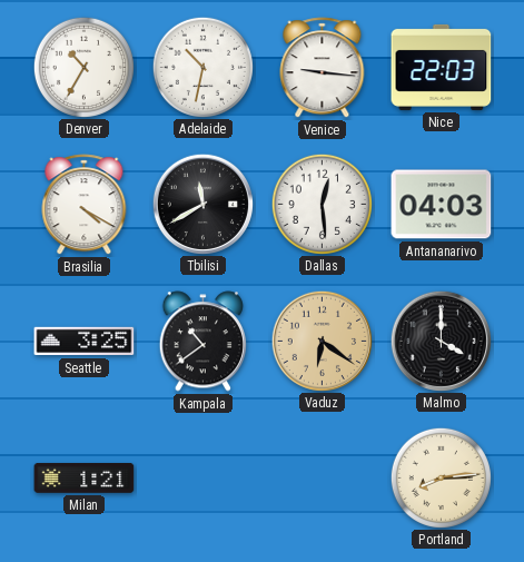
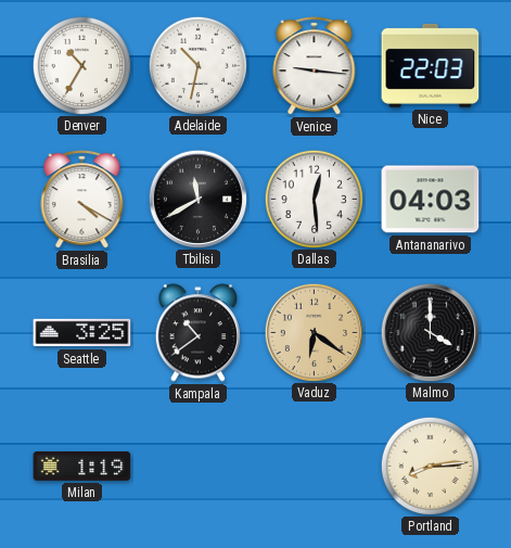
Milan: 1:21 -> 1:19 (82, 467)
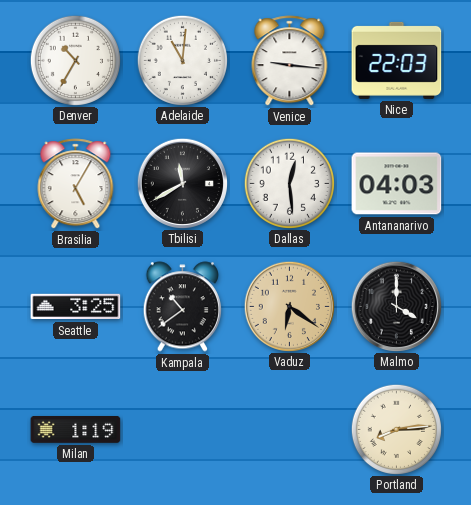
Adelaide: 10:32 -> 11:01 (182, 60)
Brasilia: 4:20 -> 5:05 (76, 184)
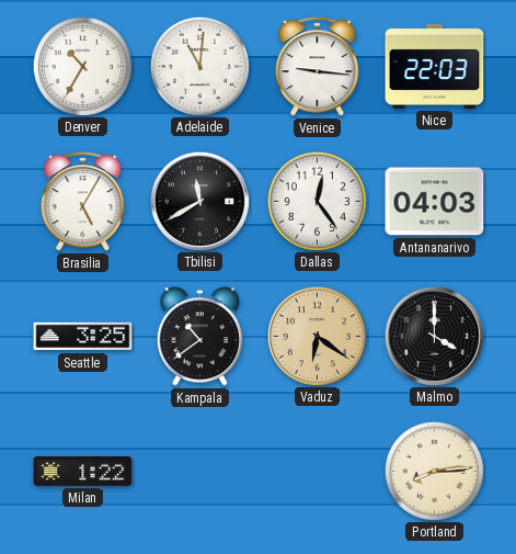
Dallas: 12:29 -> 12:24 (317, 201)
Milan: 1:19 -> 1:22 (83, 472)
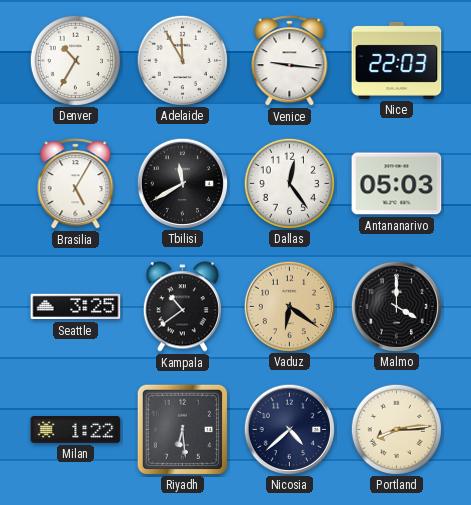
Adelaide: 11:01 -> 11:55 (182, 60)
Antananarivo: 04:03 -> 05:03 (397, 184)
Riyadh: none -> 6:29 (182, 429)
Nicosia: none -> 4:38 (289, 429)
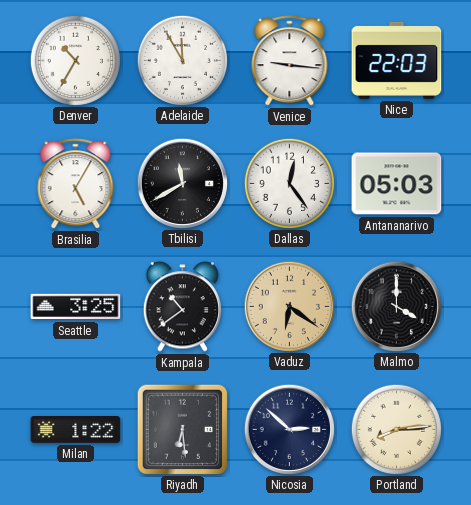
Nicosia: 4:38 -> 2:52 (289, 429)
